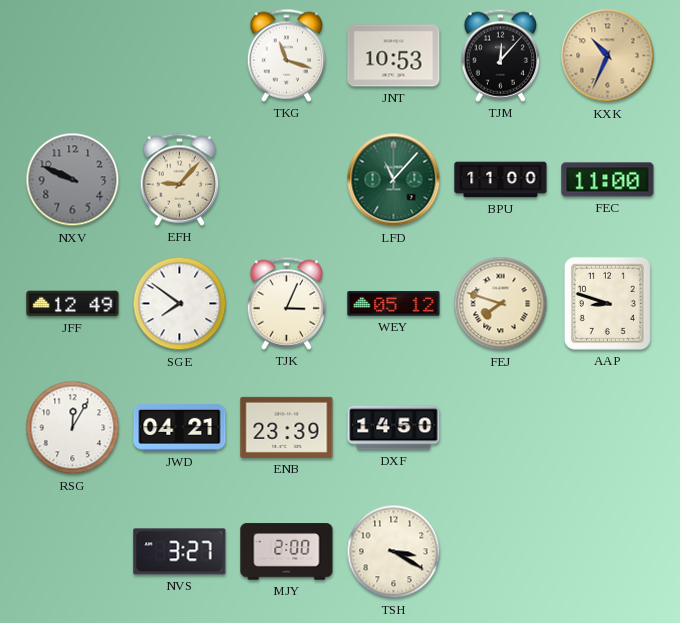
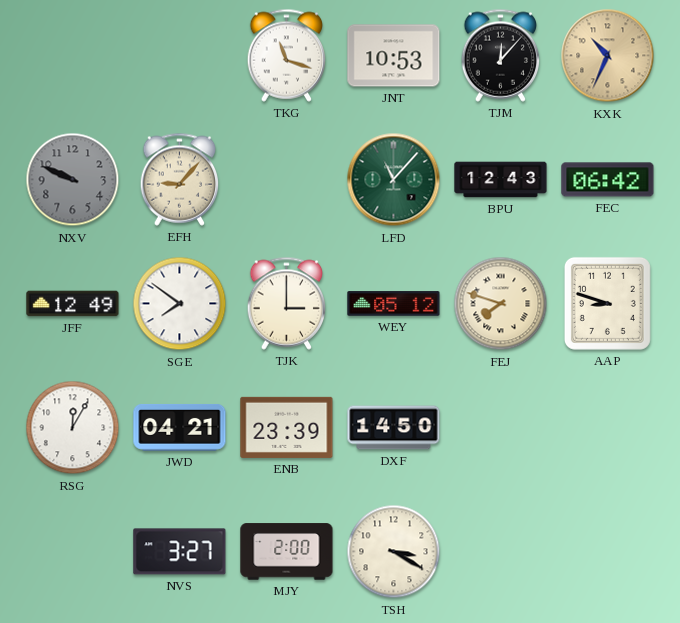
BPU: 11:00 -> 12:43 (501, 180)
FEC: 11:00 -> 06:42 (608, 180)
TJK: 3:04 -> 3:00 (287, 303)
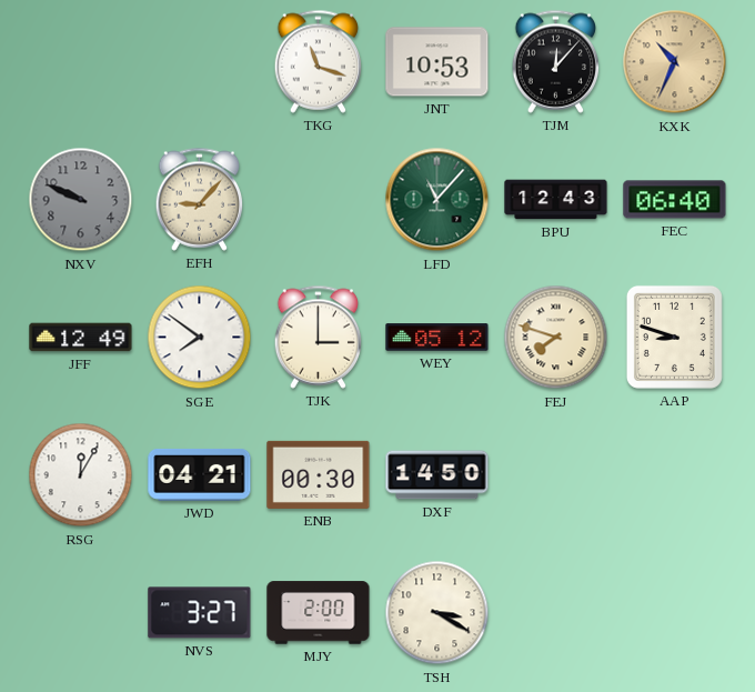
FEC: 06:42 -> 06:40 (675, 200)
ENB: 23:39 -> 00:30 (319, 474)
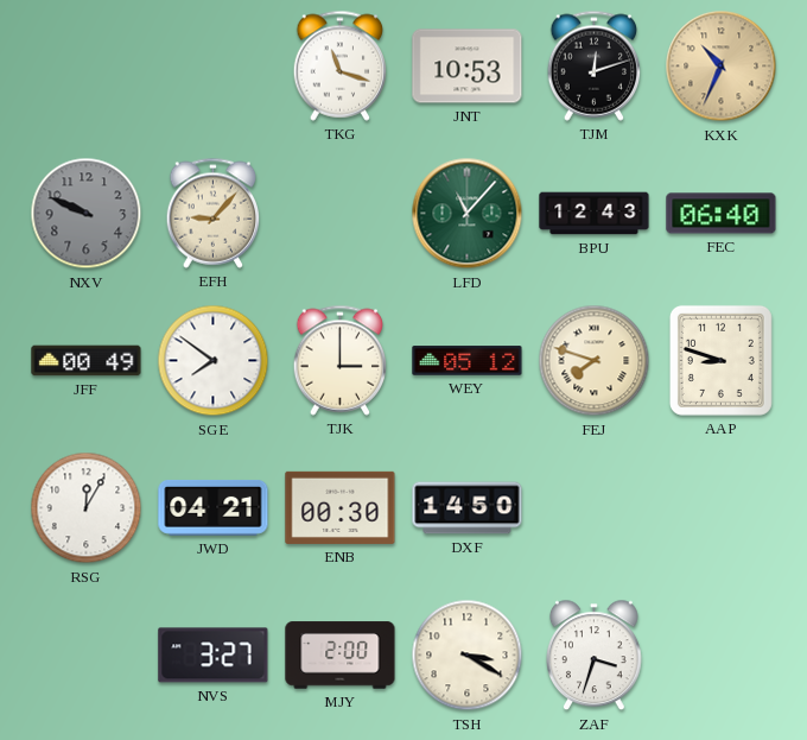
TJM: 12:07 -> 12:12 (595, 65)
JFF: 12:49 -> 00:49 (87, 361)
ZAF: none -> 3:33 (593, 656)
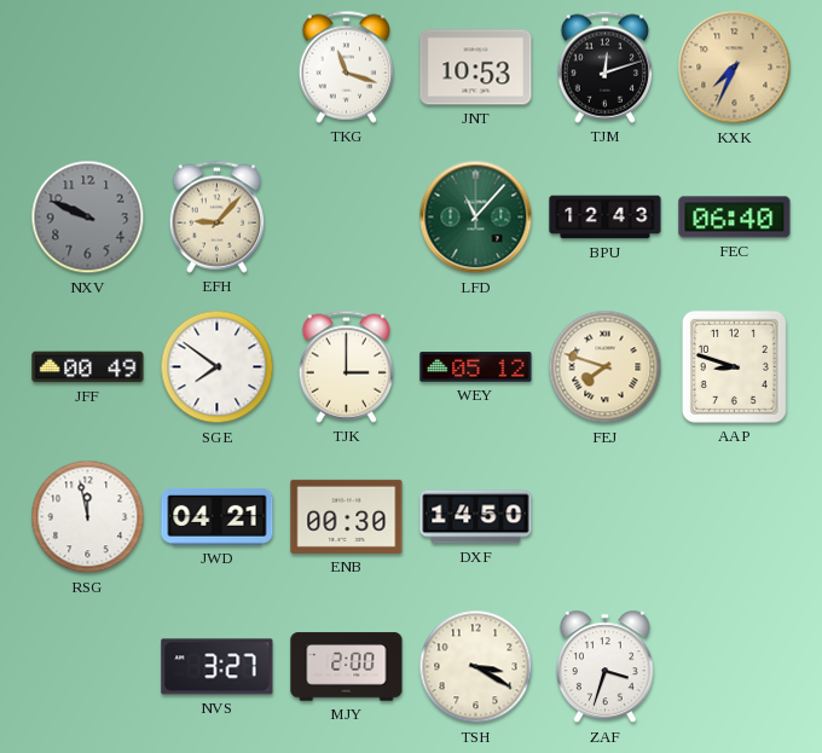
KXK: 10:34 -> 7:34 (735, 68)
RSG: 12:05 -> 11:58 (88, 517)
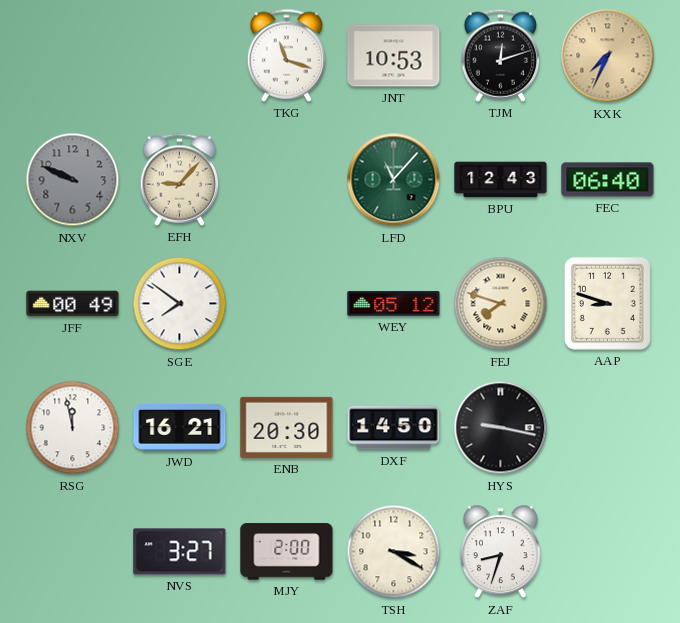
TJK: 3:00 -> none (347, 366)
JWD: 04:21 -> 16:21 (180, 427)
ENB: 00:30 -> 20:30 (287, 427)
HYS: none -> 9:17 (501, 428)
ZAF: 3:33 -> 8:33 (500, 552)
